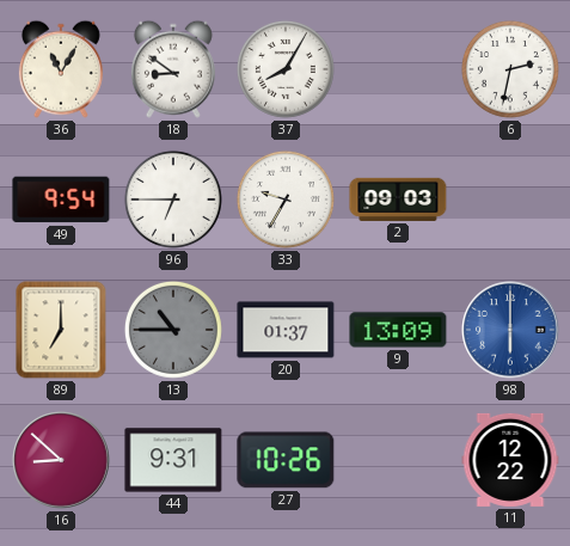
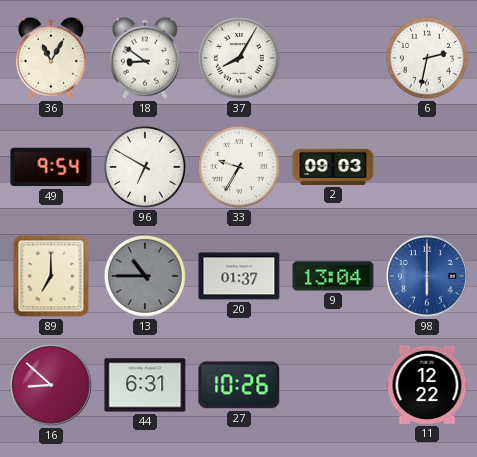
96: 6:45 -> 6:50 (145, 167)
9: 13:09 -> 13:04 (333, 276)
44: 9:31 -> 6:31 (145, 385)
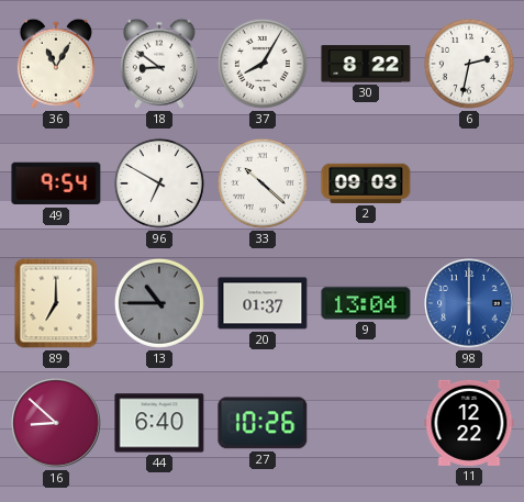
30: none -> 8:22 (366, 64)
33: 9:35 -> 10:22 (263, 183)
44: 6:31 -> 6:40 (159, 423)
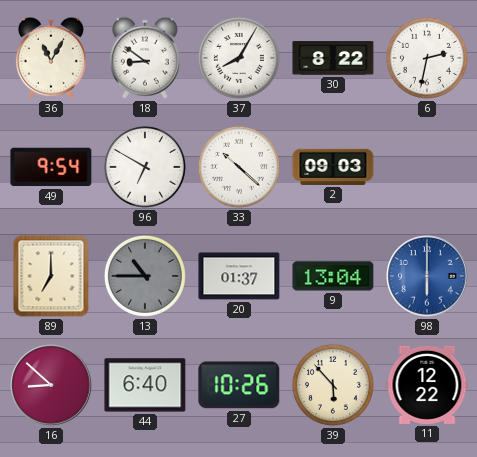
39: none -> 5:53 (333, 385)
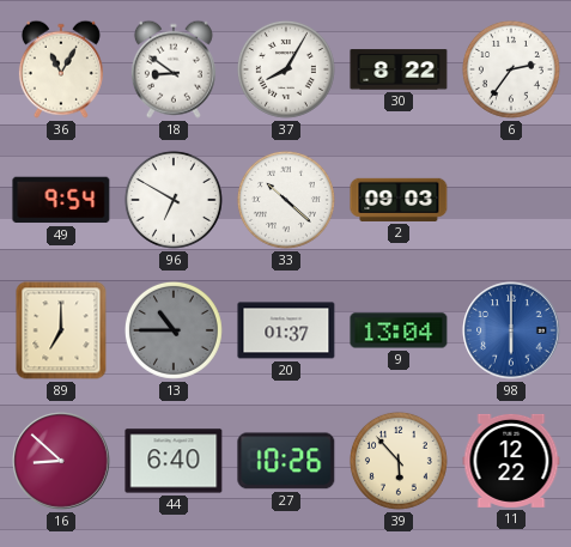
6: 2:32 -> 2:36 (511, 69)
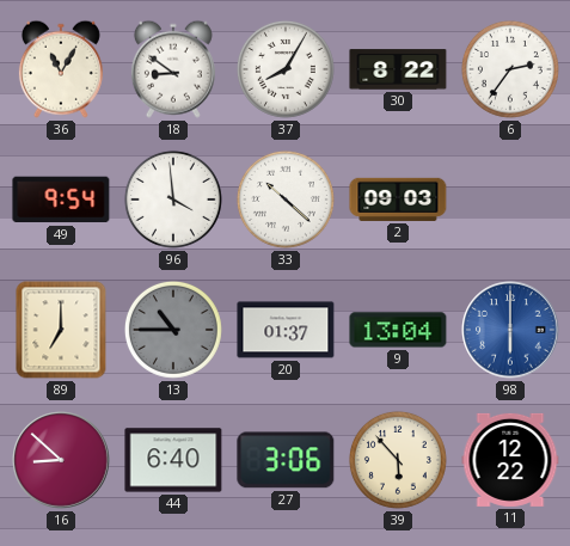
96: 6:50 -> 3:59 (173, 200)
27: 10:26 -> 3:06 (286, 460)
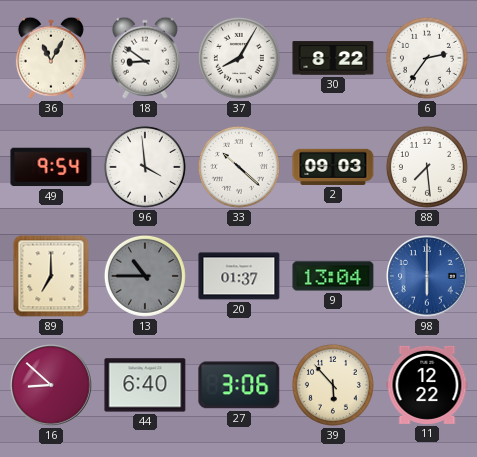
88: none -> 7:29 (427, 167)
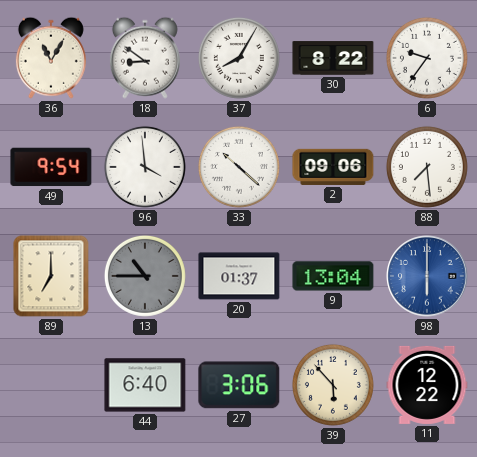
6: 2:36 -> 9:36 (427, 58)
2: 09:03 -> 09:06 (333, 167)
16: 8:52 -> none (51, 385)
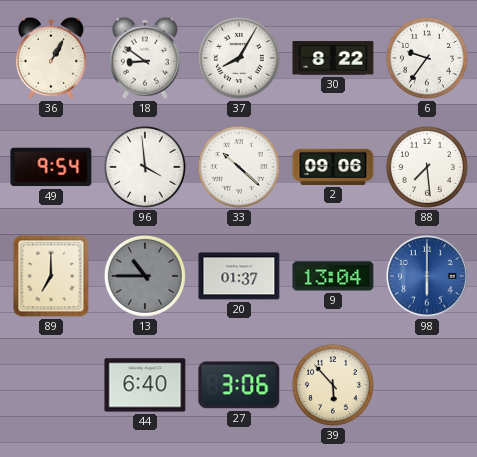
36: 11:05 -> 1:05 (51, 58)
11: 12:22 -> none (427, 385)
